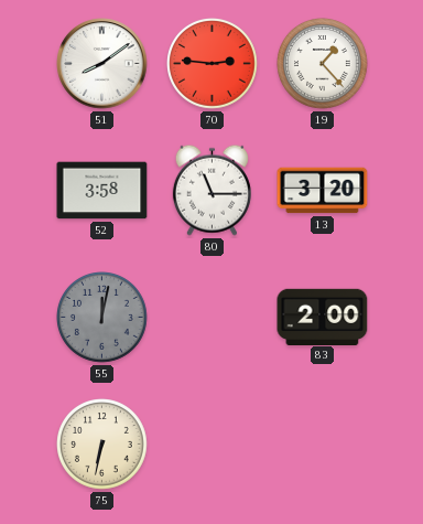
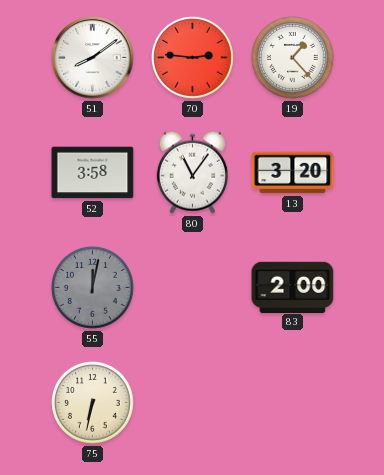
80: 11:15 -> 11:06 (192, 172)
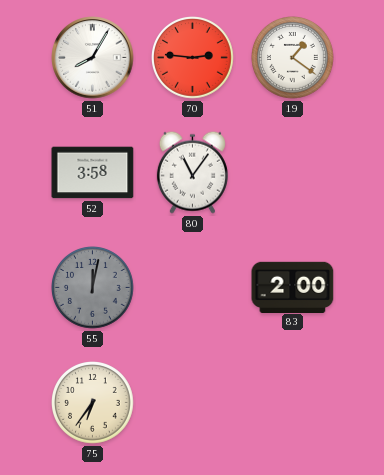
51: 8:09 -> 8:05 (93, 58)
19: 1:23 -> 1:21 (293, 58)
13: 3:20 -> none (293, 173)
75: 6:32 -> 6:36 (93, 403)
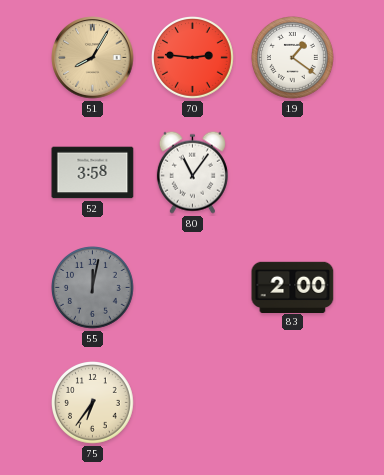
51 dial: white -> champagne (93, 58)
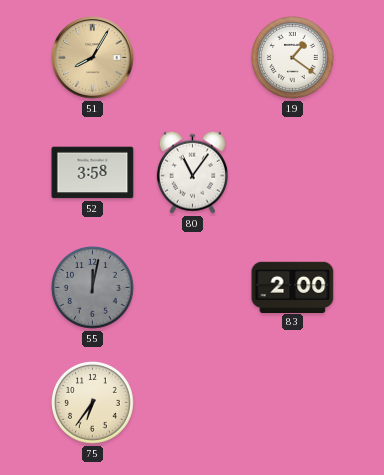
70: 2:46 -> none (193, 58)
